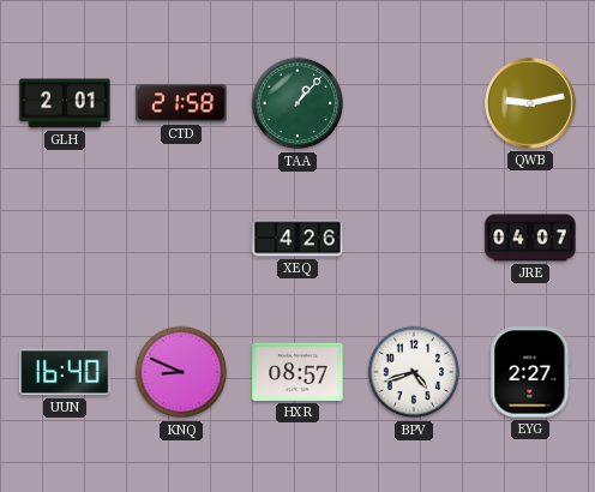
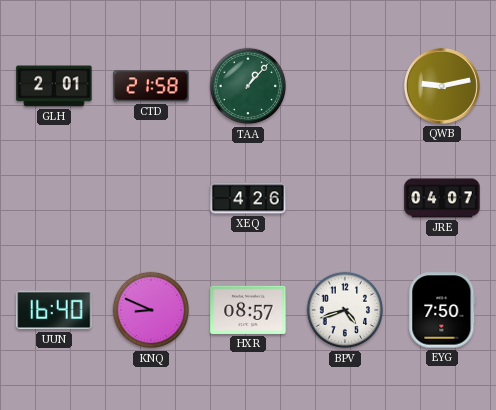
EYG: 2:27 -> 7:50 (442, 310)
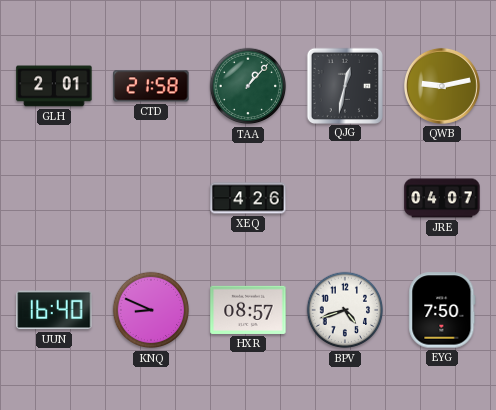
QJG: none -> 12:32 (344, 85)
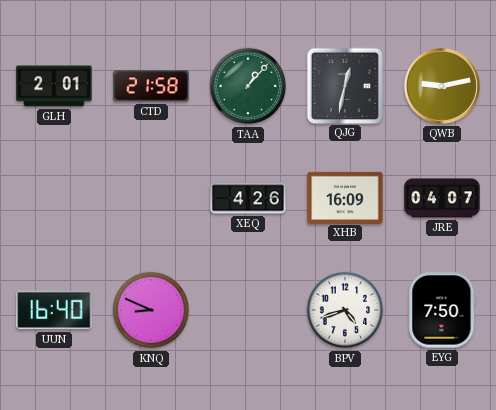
XHB: none -> 16:09 (345, 197)
HXR: 08:57 -> none (248, 310)
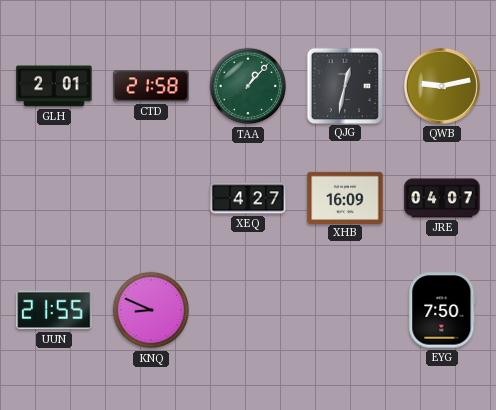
XEQ: 4:26 -> 4:27 (248, 198)
UUN: 16:40 -> 21:55 (54, 310)
BPV: 4:42 -> none (345, 310)
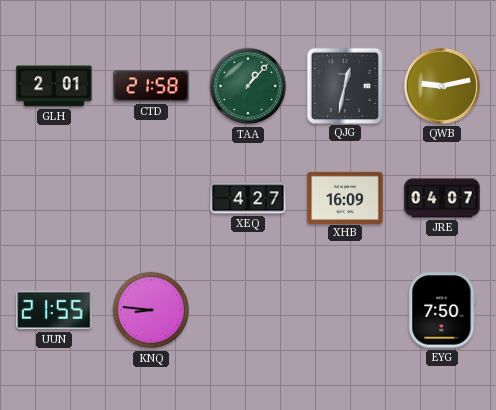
KNQ: 8:49 -> 8:46 (151, 310)
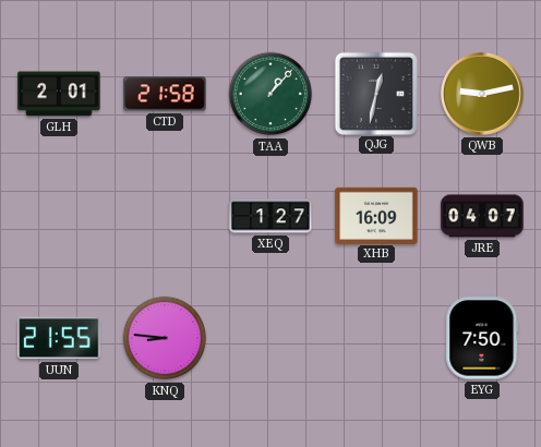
XEQ: 4:27 -> 1:27 (270, 216)
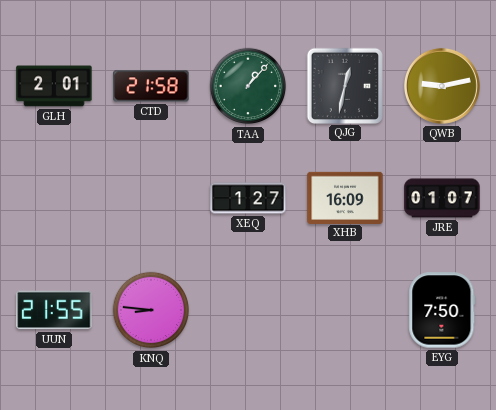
JRE: 04:07 -> 01:07 (442, 198)
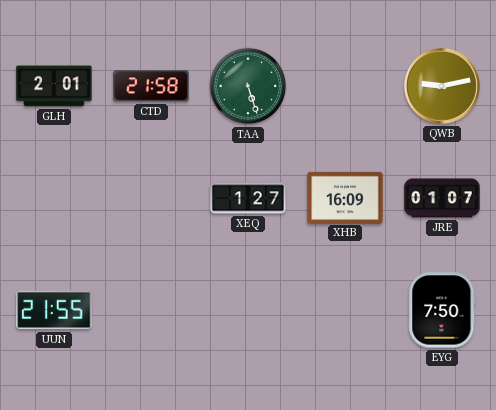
TAA: 1:07 -> 5:27 (248, 86)
QJG: 12:32 -> none (344, 85)
KNQ: 8:46 -> none (151, 310)
